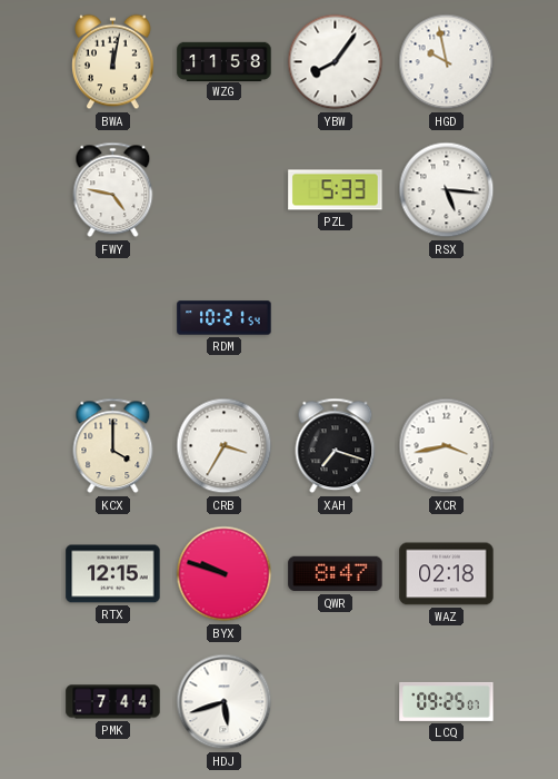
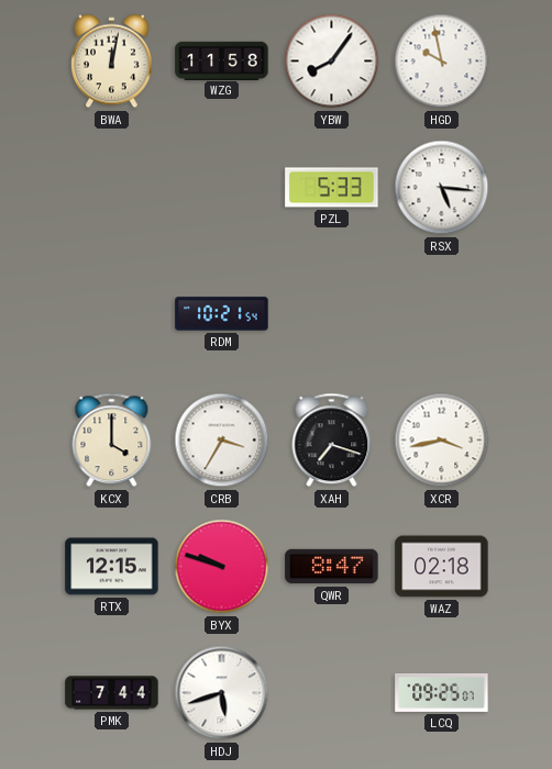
FWY: 4:47 -> none (113, 190)
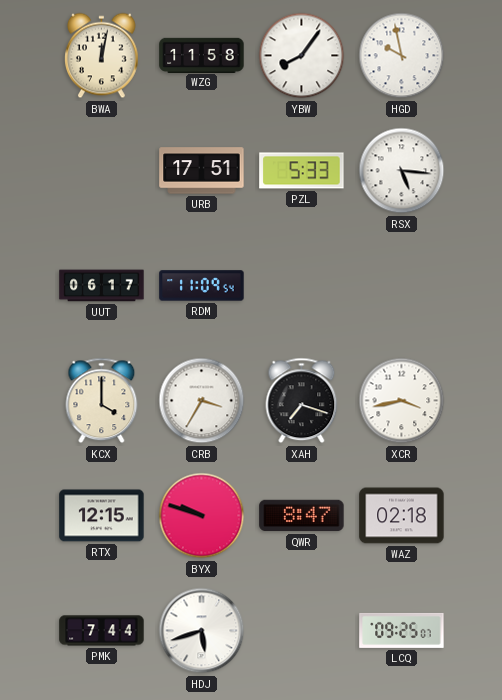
URB: none -> 17:51 (202, 171)
UUT: none -> 06:17 (102, 286)
RDM: 10:21 -> 11:09 (202, 286)
